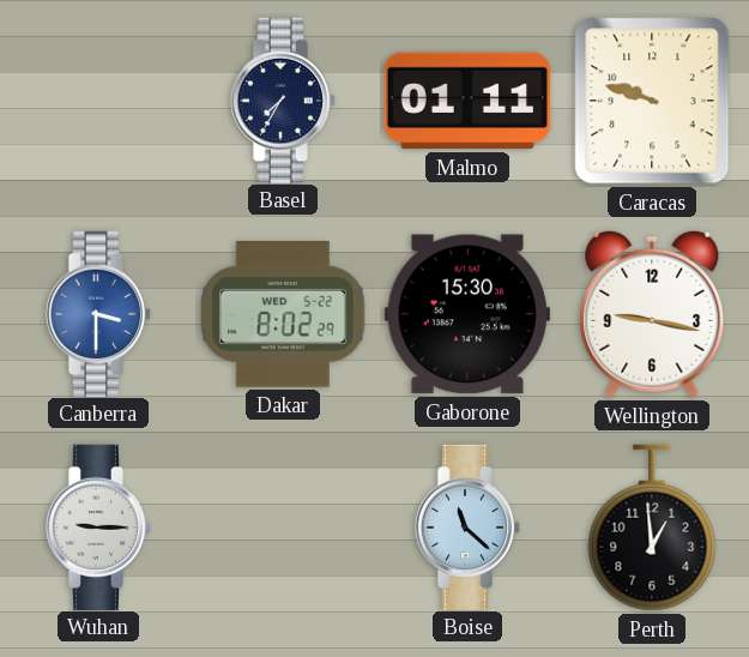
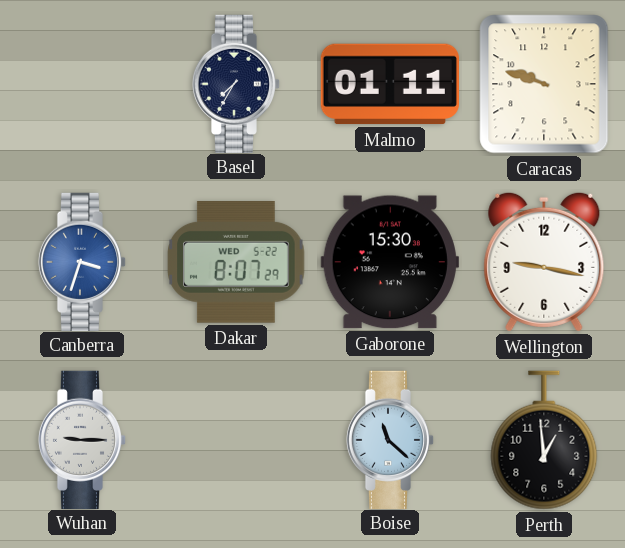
Canberra: 3:30 -> 3:33 (82, 261)
Dakar: 8:02 -> 8:07 (236, 263)
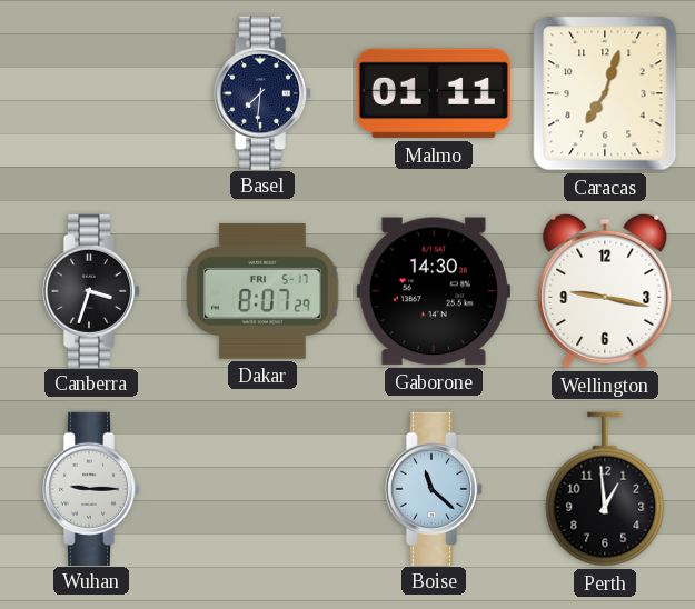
Basel: 7:35 -> 7:31 (262, 92)
Caracas: 9:48 -> 7:03 (605, 93)
Canberra dial: blue -> black (91, 290)
Dakar date: WED 5-22 -> FRI 5-17 (262, 292)
Gaborone: 15:30 -> 14:30 (434, 291)
